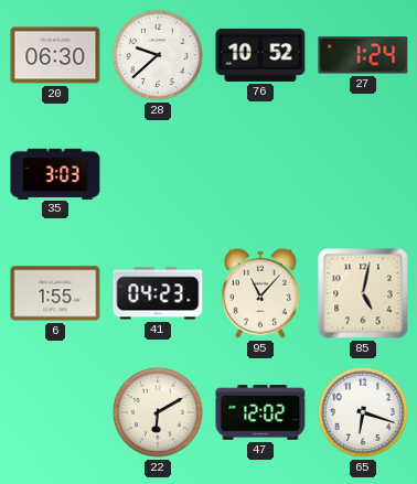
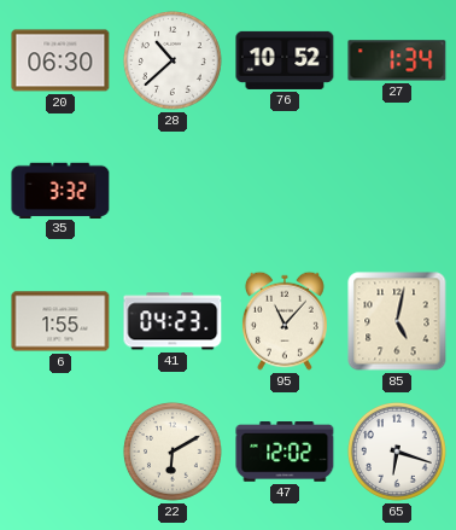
28: 9:38 -> 10:38 (173, 60)
27: 1:24 -> 1:34 (397, 60)
35: 3:03 -> 3:32 (60, 190)
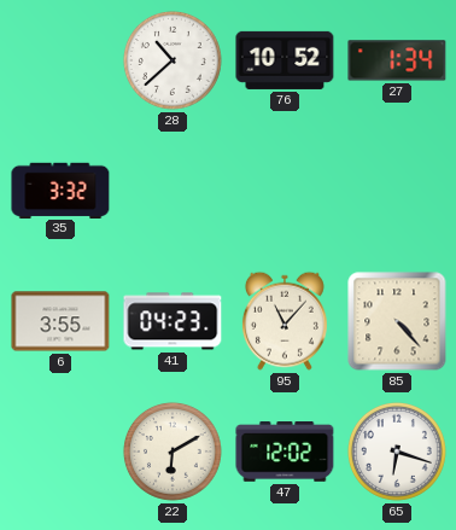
20: 06:30 -> none (60, 60)
6: 1:55 -> 3:55 (60, 321)
85: 5:02 -> 4:23 (397, 321)
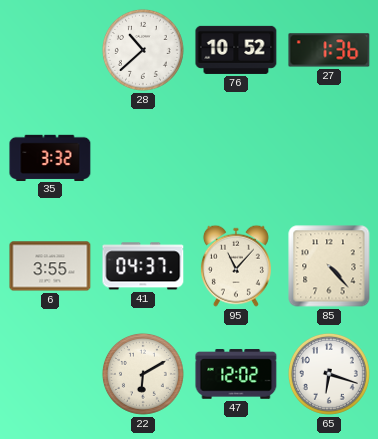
27: 1:34 -> 1:36 (329, 50)
41: 04:23 -> 04:37 (143, 266)
